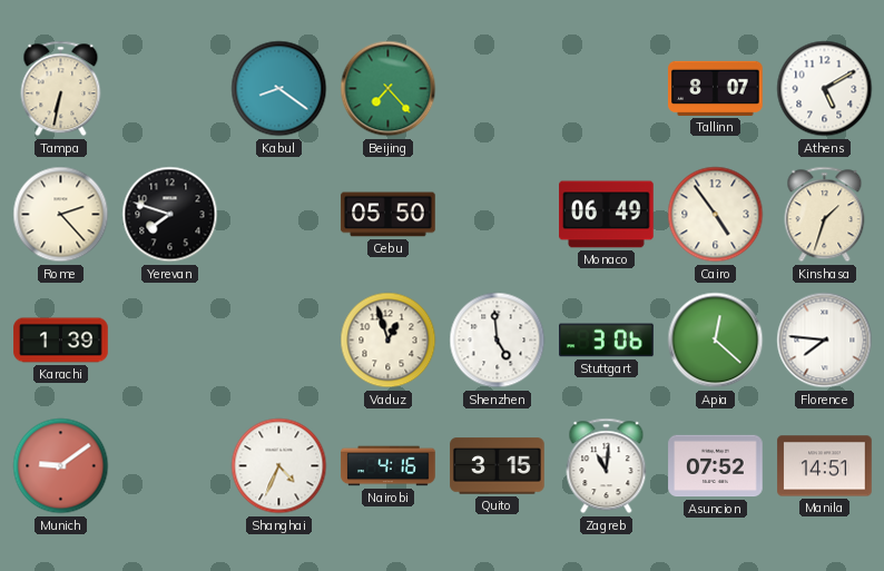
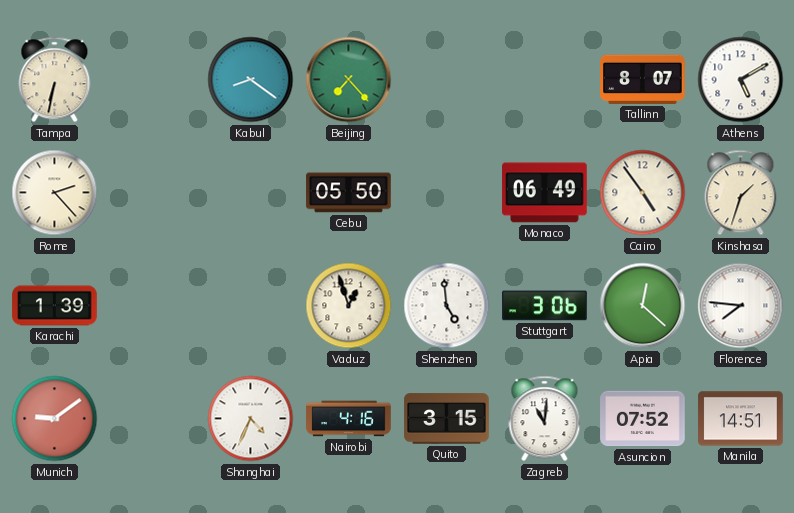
Yerevan: 7:48 -> none (170, 215)
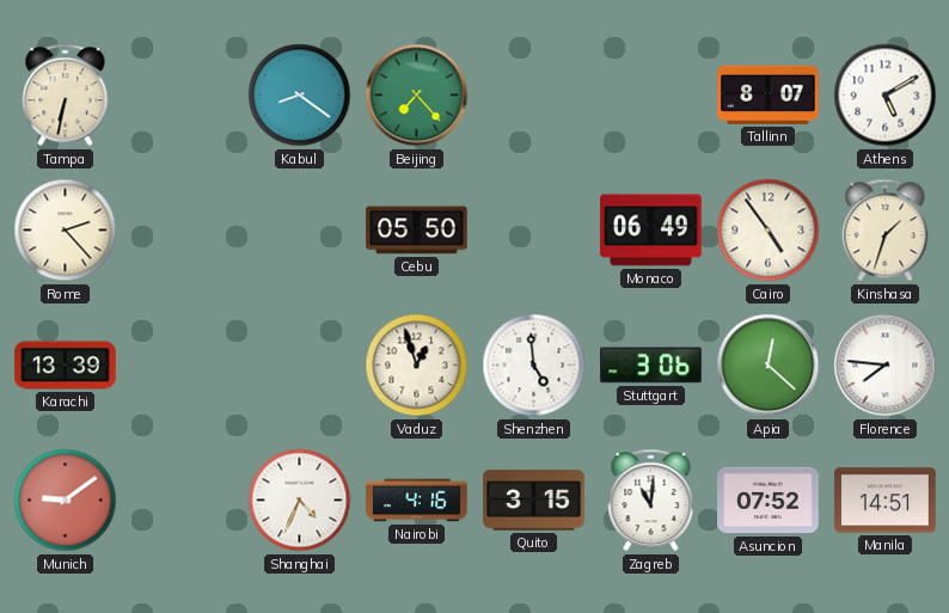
Karachi: 1:39 -> 13:39 (66, 366)
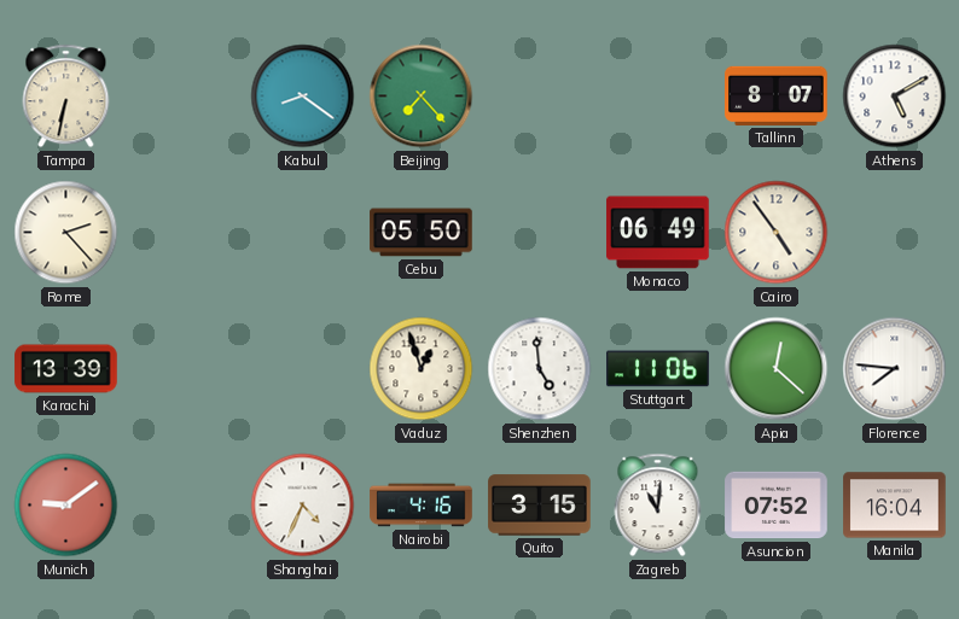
Kinshasa: 1:33 -> none (886, 231)
Stuttgart: 3:06 -> 11:06 (658, 369)
Manila: 14:51 -> 16:04 (895, 506)
